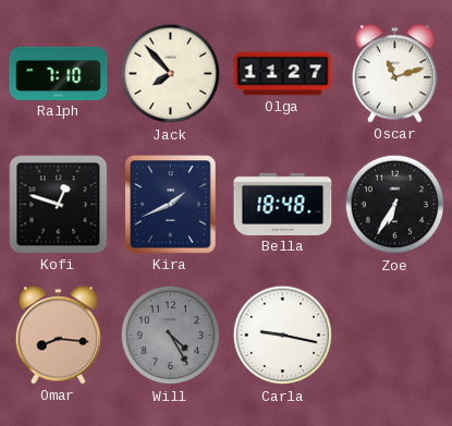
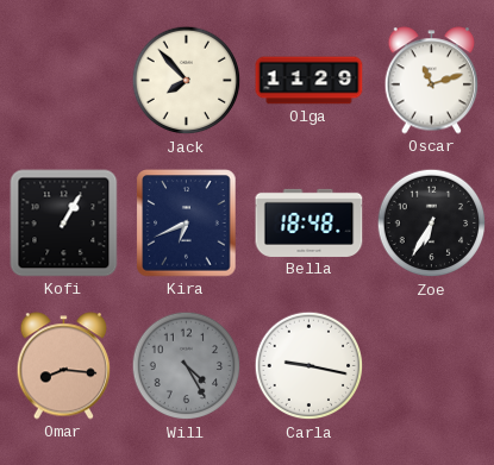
Ralph: 7:10 -> none (59, 73)
Olga: 11:27 -> 11:29 (309, 81)
Kofi: 12:48 -> 1:05 (64, 224)
Kira: 1:41 -> 6:41 (187, 224)
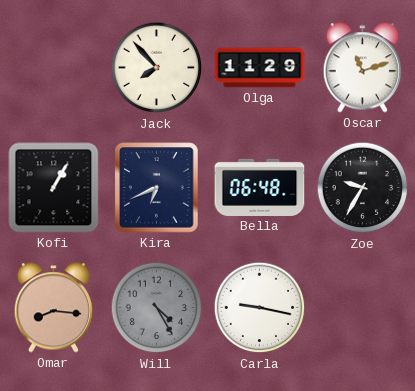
Bella: 18:48 -> 06:48 (260, 187)
Zoe: 6:35 -> 9:35 (363, 188)
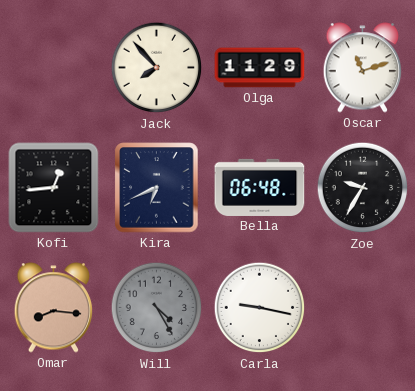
Kofi: 1:05 -> 12:44 (54, 188)
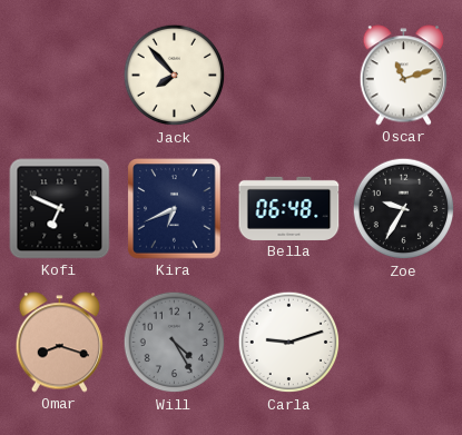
Olga: 11:29 -> none (260, 68)
Kofi: 12:44 -> 6:49 (60, 209)
Omar: 8:16 -> 8:18 (60, 343)
Carla: 9:17 -> 9:12 (289, 343)
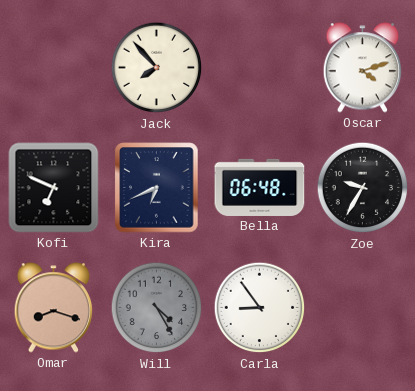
Oscar: 11:12 -> 4:12 (363, 68)
Carla: 9:12 -> 8:54 (260, 308)
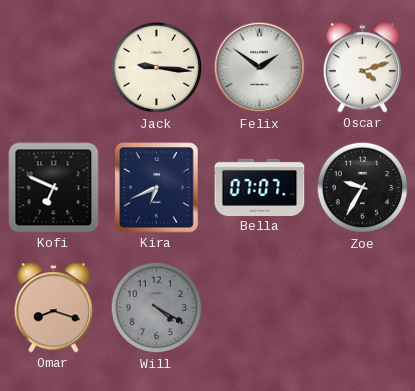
Jack: 7:53 -> 9:16 (157, 68)
Felix: none -> 1:51 (260, 68)
Bella: 06:48 -> 07:07 (260, 187)
Will: 4:25 -> 4:20 (157, 308)
Carla: 8:54 -> none (260, 308)
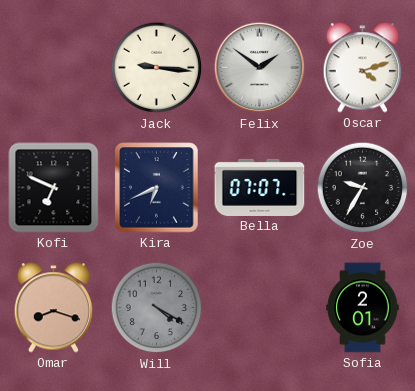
Sofia: none -> 2:01 (363, 308)
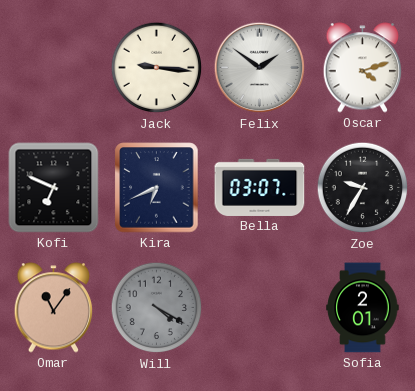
Bella: 07:07 -> 03:07 (260, 187)
Omar: 8:18 -> 11:06 (54, 308)
